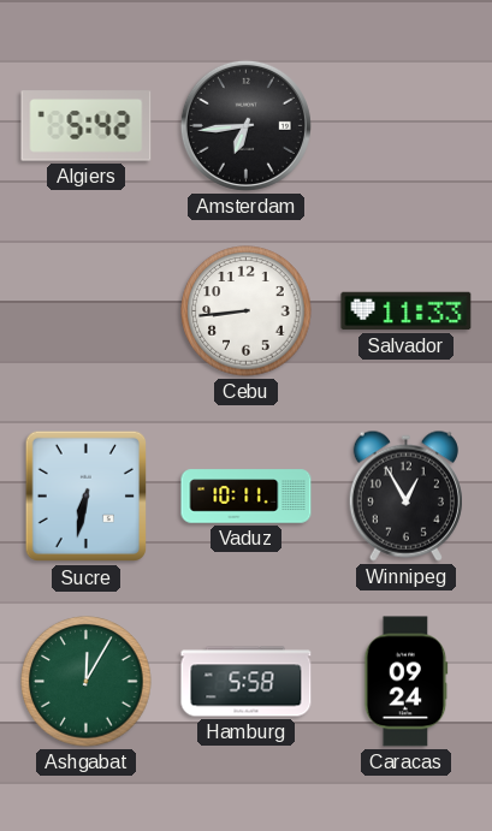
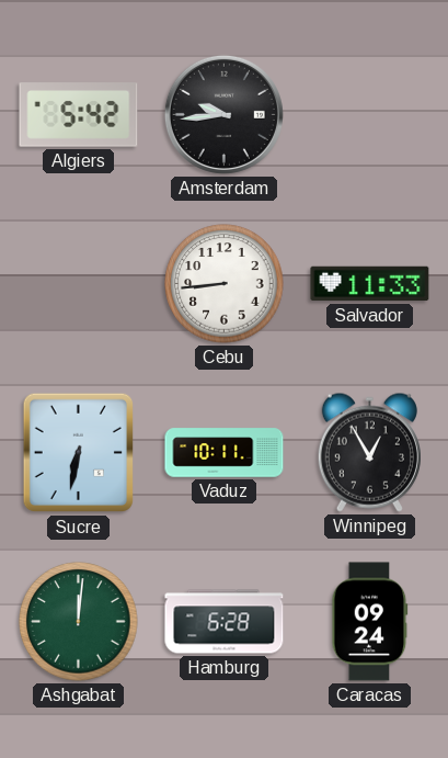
Amsterdam: 6:44 -> 9:44 (223, 114)
Ashgabat: 12:05 -> 12:01 (79, 622)
Hamburg: 5:58 -> 6:28 (225, 622)
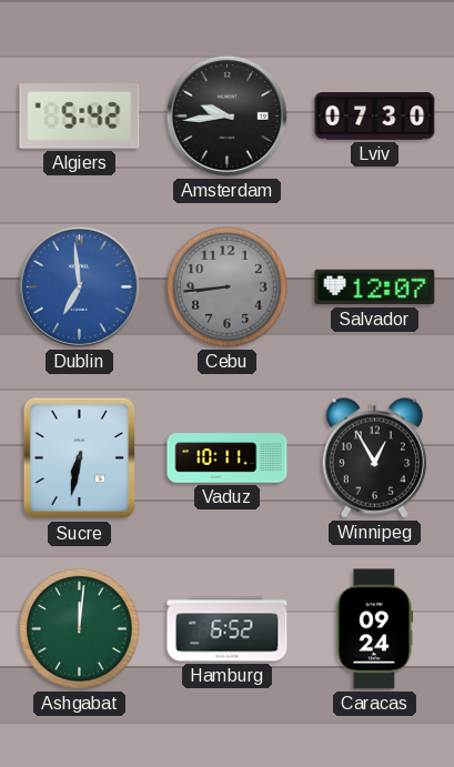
Lviv: none -> 07:30 (375, 117)
Dublin: none -> 6:59 (79, 286)
Cebu dial: white -> grey (228, 287)
Salvador: 11:33 -> 12:07 (375, 287)
Hamburg: 6:28 -> 6:52 (228, 629)
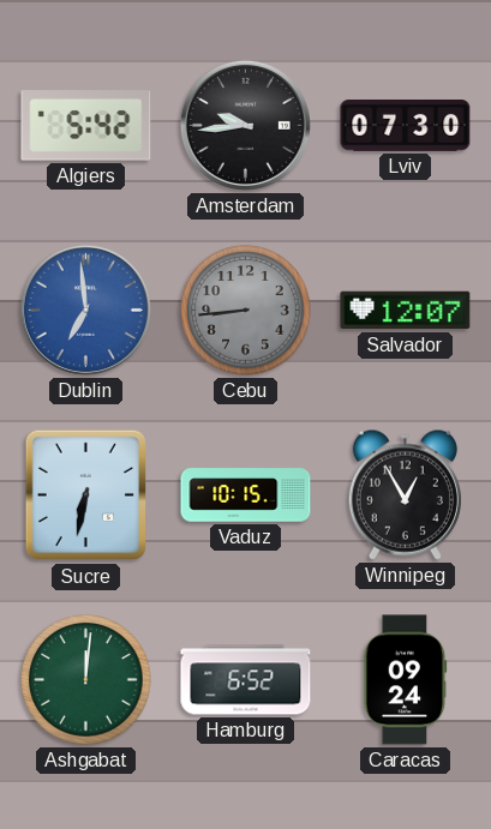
Vaduz: 10:11 -> 10:15 (246, 495)
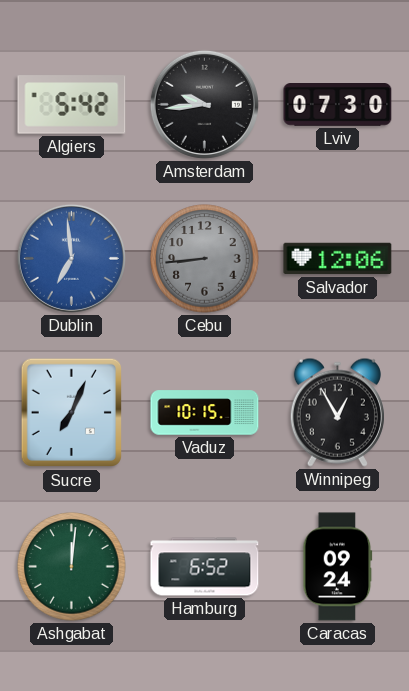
Salvador: 12:07 -> 12:06 (338, 259)
Sucre: 6:32 -> 7:04 (71, 413)
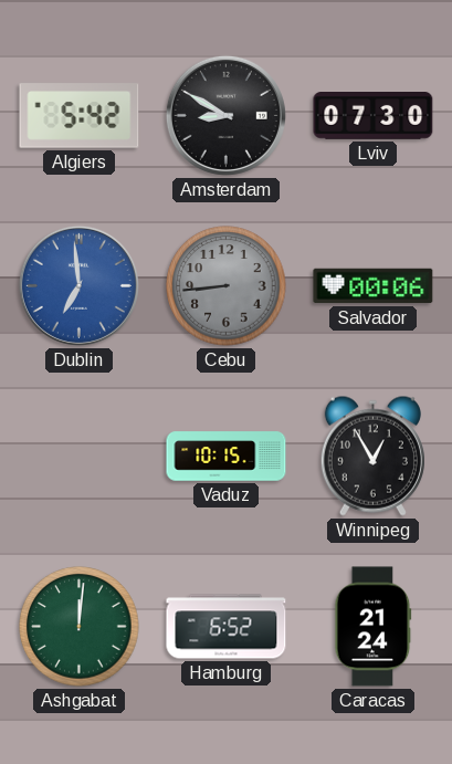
Amsterdam: 9:44 -> 8:50 (225, 115)
Salvador: 12:06 -> 00:06 (374, 286)
Sucre: 7:04 -> none (71, 413)
Caracas: 09:24 -> 21:24 (374, 627)
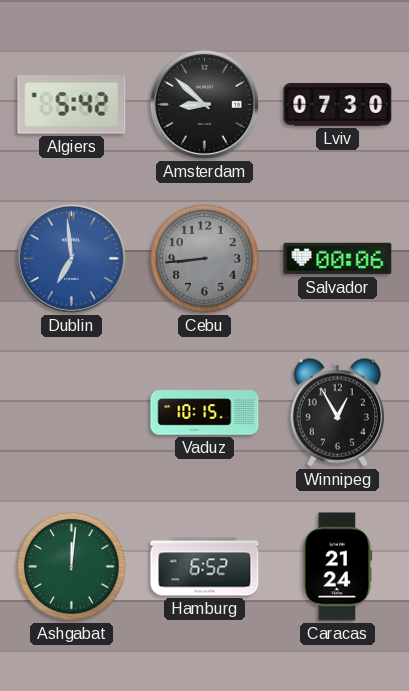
Amsterdam: 8:50 -> 8:52 (204, 104)
